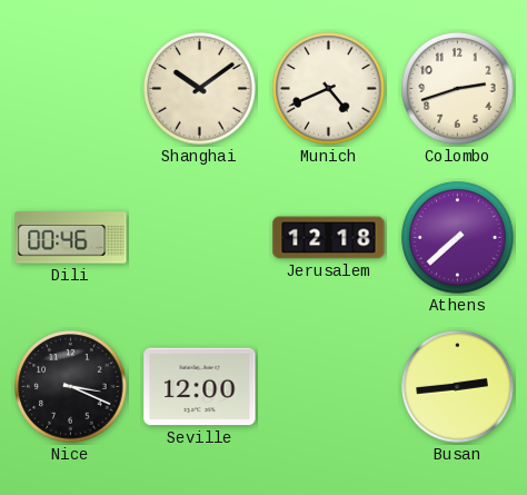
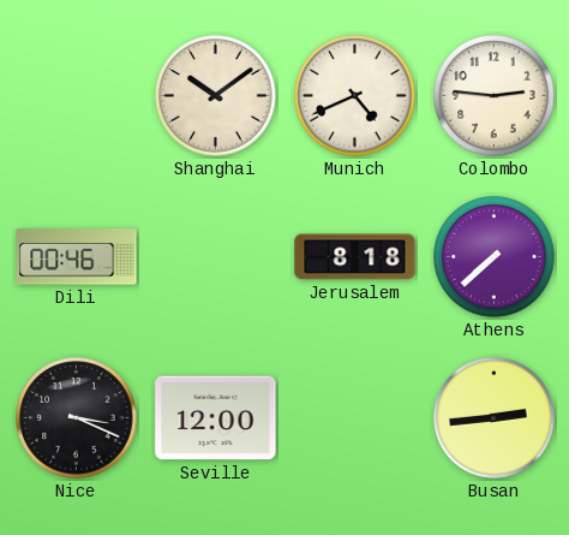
Colombo: 2:42 -> 2:46 (495, 96)
Jerusalem: 12:18 -> 8:18 (355, 257)
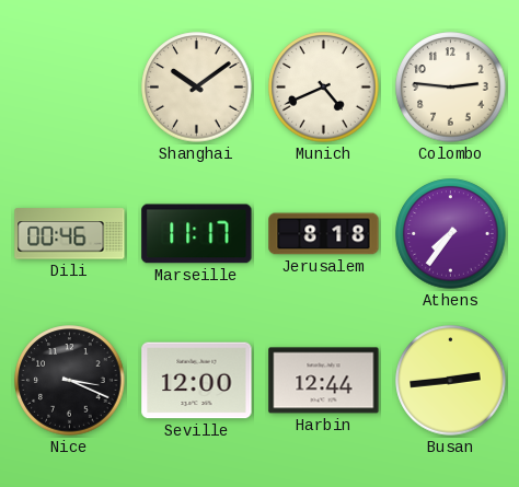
Marseille: none -> 11:17 (197, 234)
Athens: 7:38 -> 7:36 (451, 234)
Harbin: none -> 12:44 (324, 381)
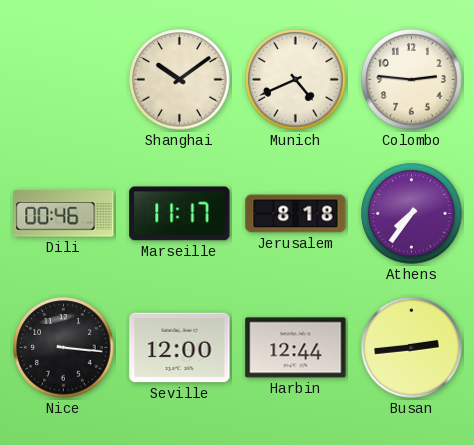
Nice: 3:19 -> 3:16 (64, 348)
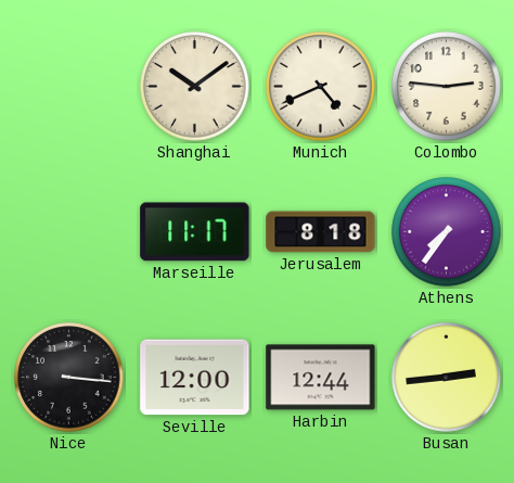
Dili: 00:46 -> none (64, 214)
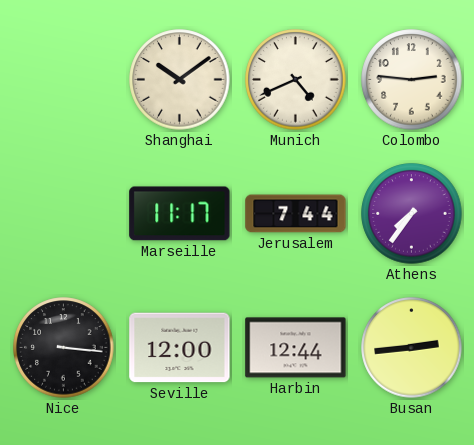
Jerusalem: 8:18 -> 7:44 (296, 214)
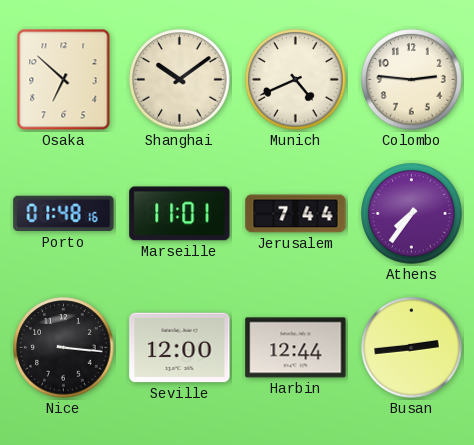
Osaka: none -> 6:52 (64, 80)
Porto: none -> 01:48 (64, 214)
Marseille: 11:17 -> 11:01 (180, 214)
